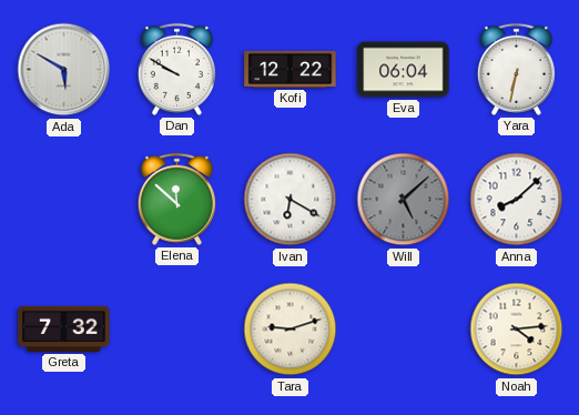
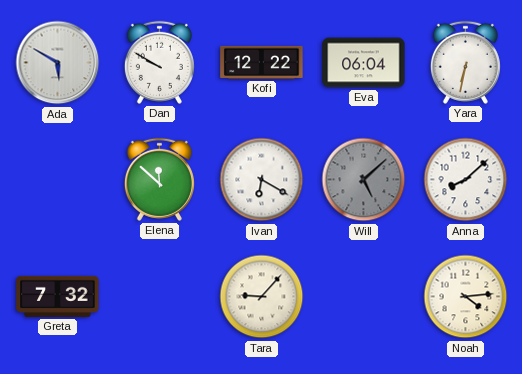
Tara: 9:12 -> 9:07 (262, 297)
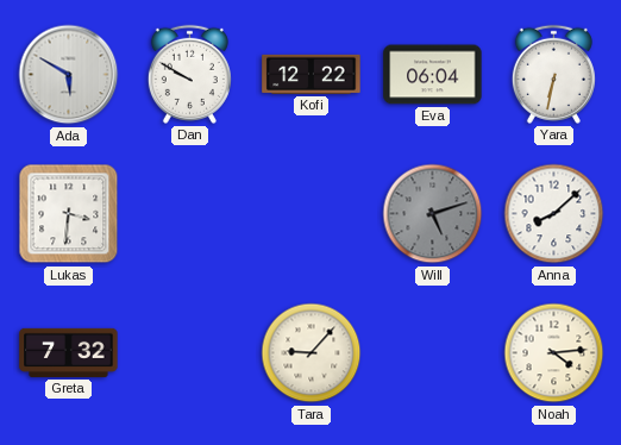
Lukas: none -> 3:31 (69, 214)
Elena: 11:52 -> none (159, 179)
Ivan: 6:20 -> none (262, 180)
Will: 5:08 -> 5:12 (433, 214)
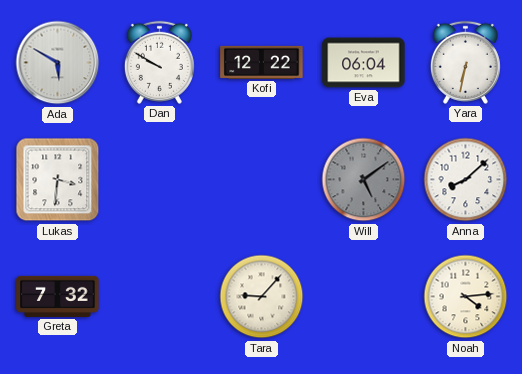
Will: 5:12 -> 5:09 (364, 180)
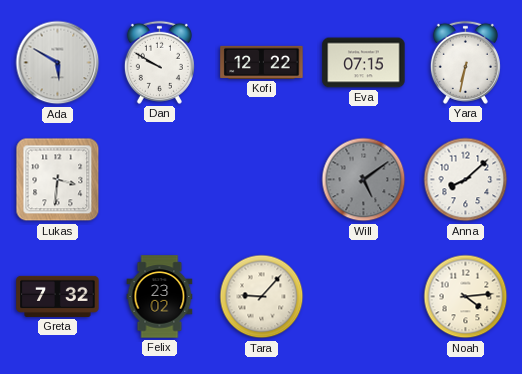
Eva: 06:04 -> 07:15 (364, 63)
Felix: none -> 23:02 (160, 297)
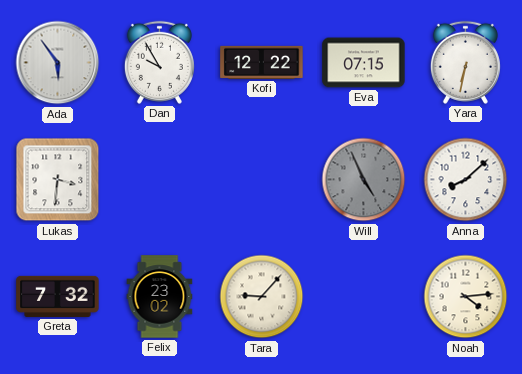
Ada: 5:50 -> 5:54 (58, 63)
Dan: 9:50 -> 9:55 (159, 62)
Will: 5:09 -> 4:56 (364, 180)
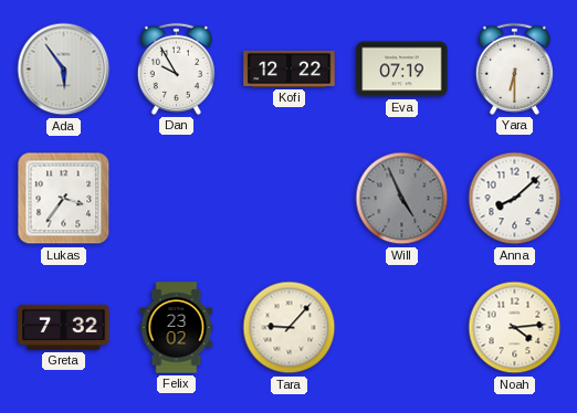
Eva: 07:15 -> 07:19 (402, 70)
Yara: 6:32 -> 6:30 (514, 68)
Lukas: 3:31 -> 3:36 (64, 199)
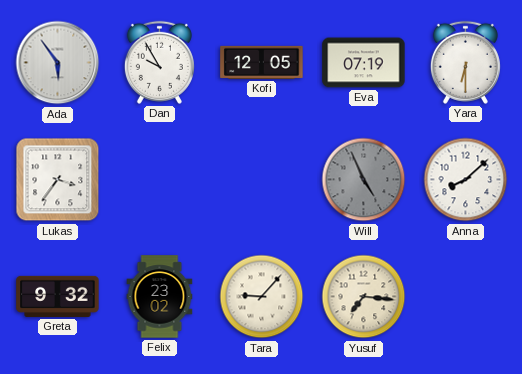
Kofi: 12:22 -> 12:05 (262, 62)
Greta: 7:32 -> 9:32 (58, 296)
Yusuf: none -> 7:16 (364, 297)
Noah: 4:14 -> none (515, 328)
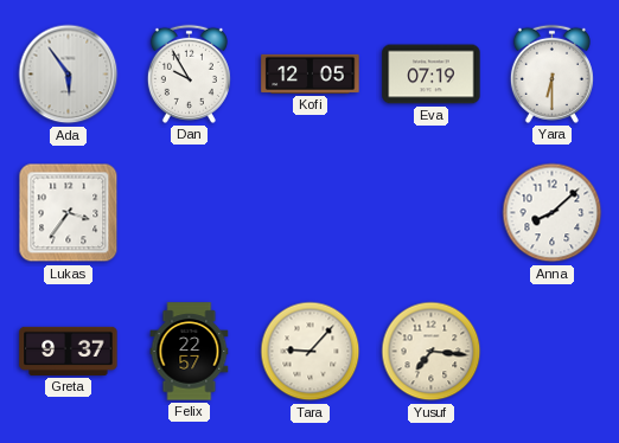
Will: 4:56 -> none (364, 180)
Greta: 9:32 -> 9:37 (69, 351)
Felix: 23:02 -> 22:57 (190, 352)
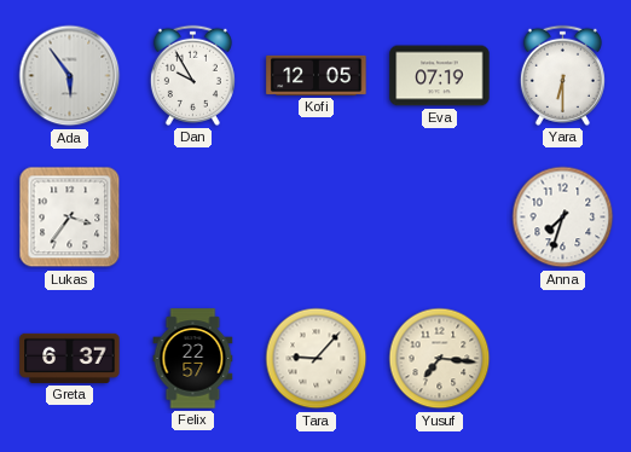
Anna: 8:08 -> 7:33 (563, 218)
Greta: 9:37 -> 6:37 (70, 358)
